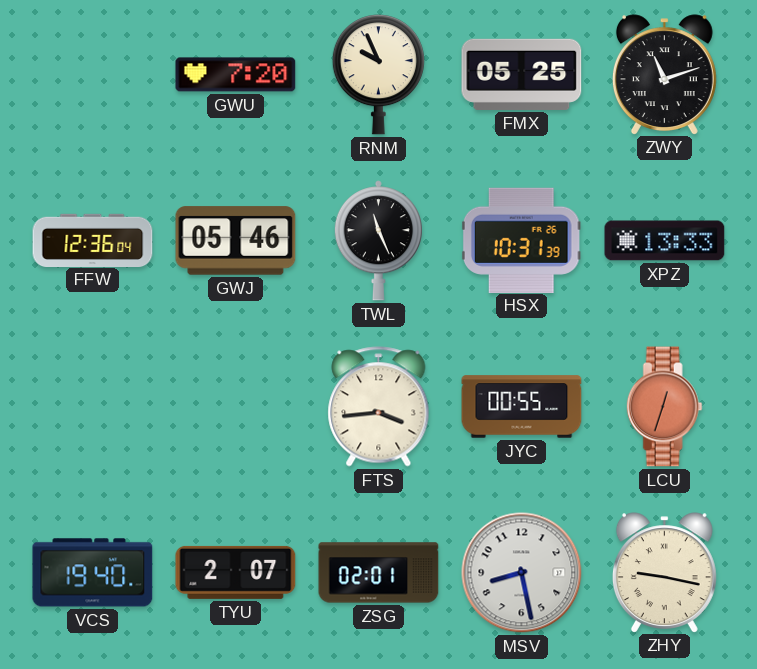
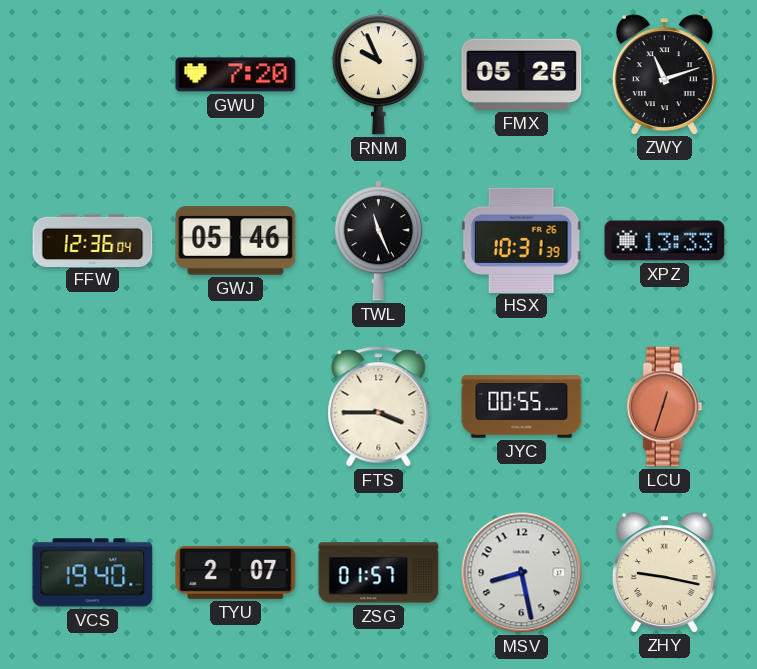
FTS: 3:44 -> 3:45 (379, 407)
ZSG: 02:01 -> 01:57 (379, 573)
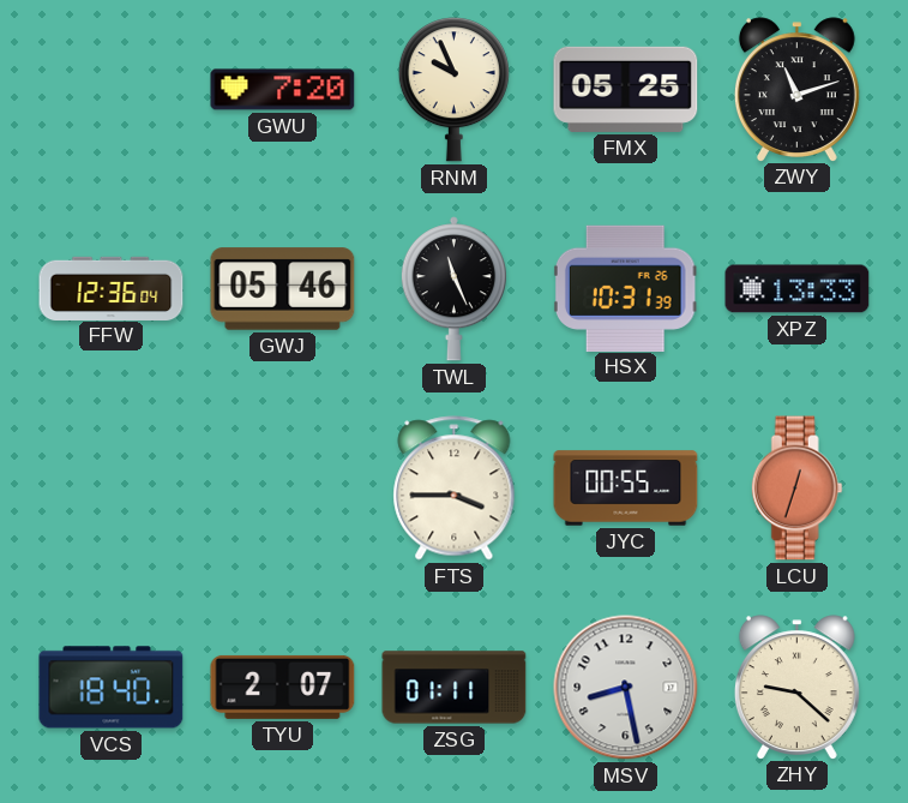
VCS: 19:40 -> 18:40 (112, 688)
ZSG: 01:57 -> 01:11 (455, 688)
ZHY: 9:17 -> 9:22 (796, 687)
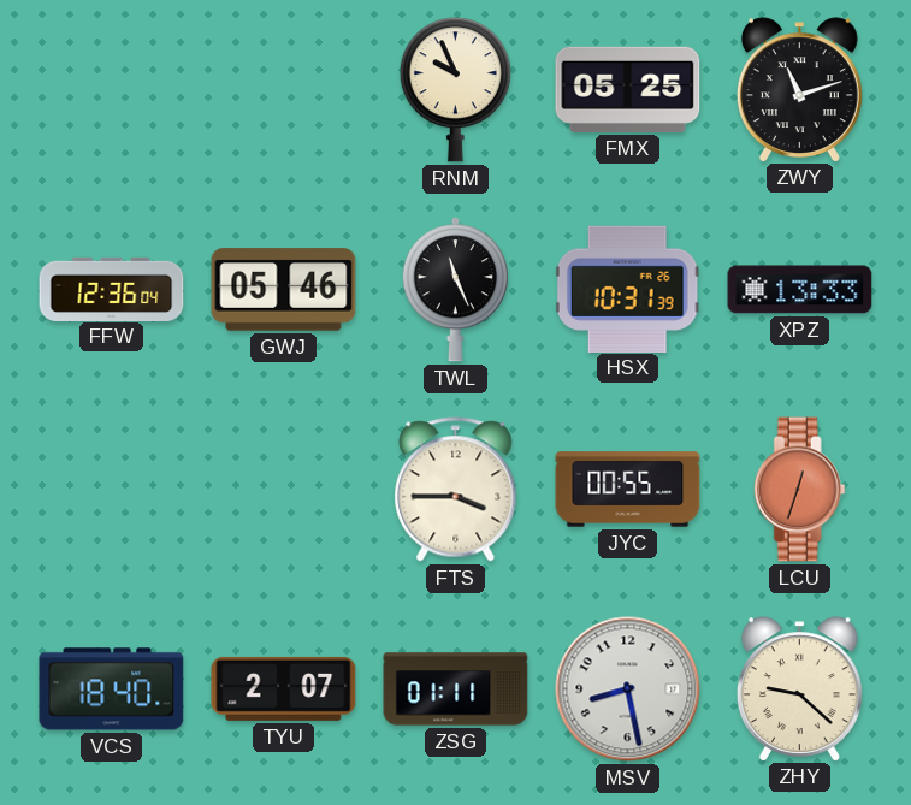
GWU: 7:20 -> none (283, 90)
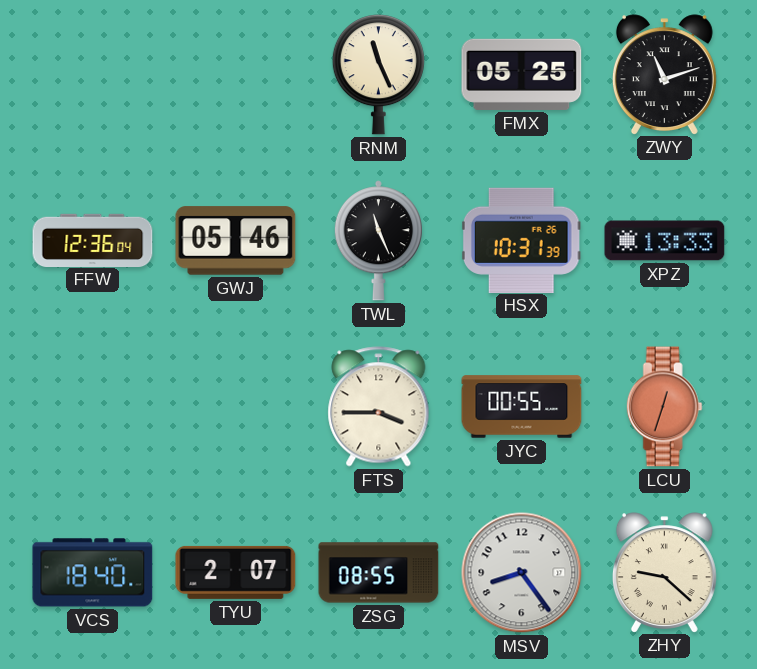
RNM: 9:56 -> 11:26 (378, 75)
ZSG: 01:11 -> 08:55 (379, 573)
MSV: 8:28 -> 8:24 (522, 573)
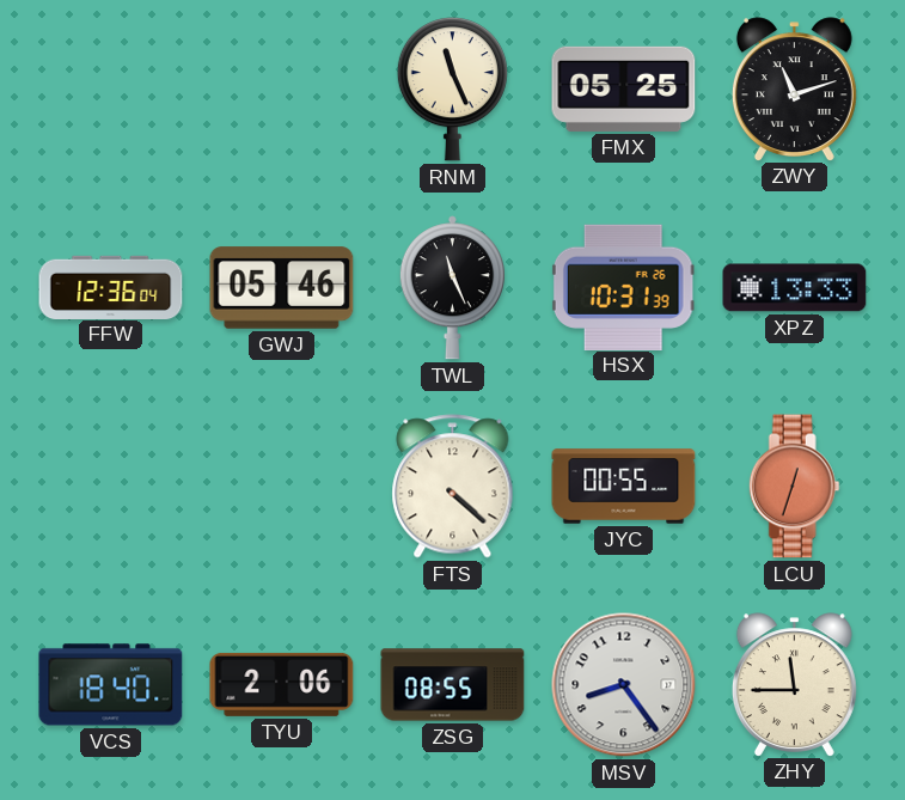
FTS: 3:45 -> 4:22 (453, 487)
TYU: 2:07 -> 2:06 (282, 684)
ZHY: 9:22 -> 11:45 (794, 684)
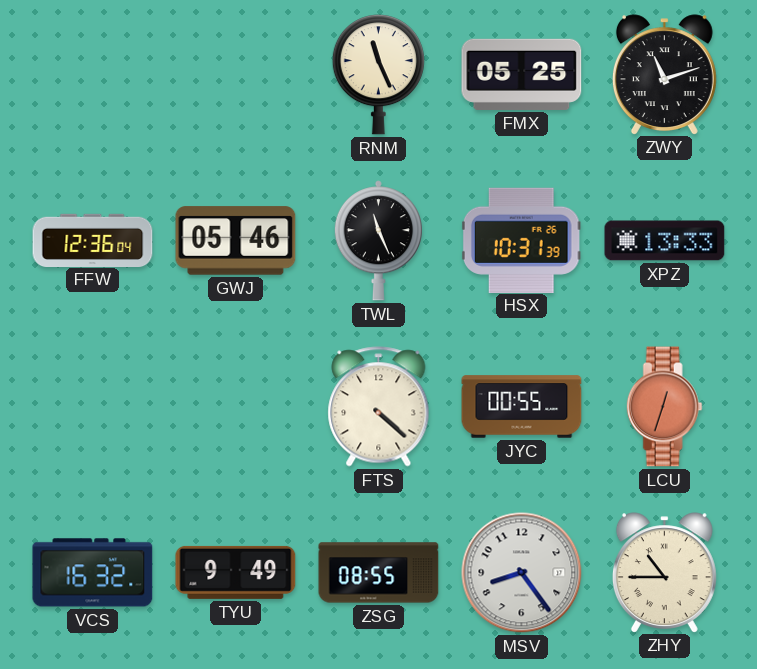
VCS: 18:40 -> 16:32 (93, 573)
TYU: 2:06 -> 9:49 (236, 572)
ZHY: 11:45 -> 10:45 (664, 572)
